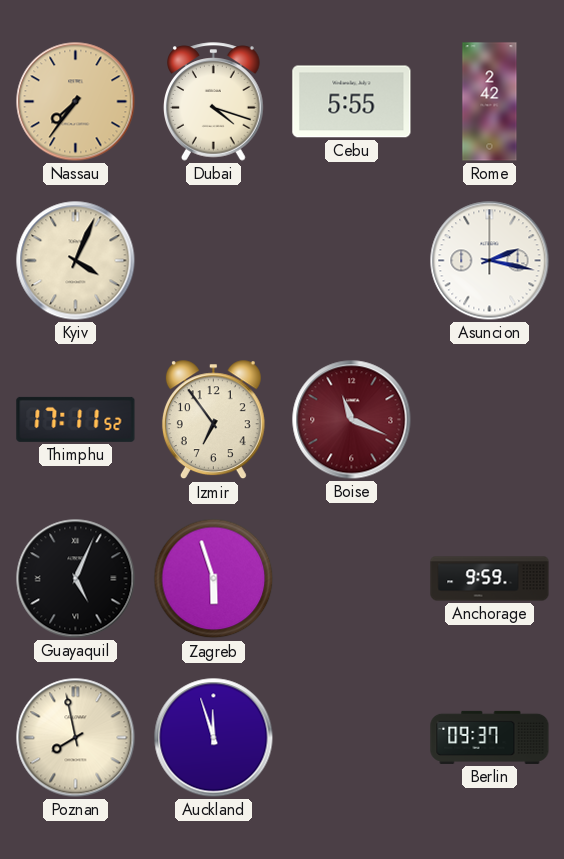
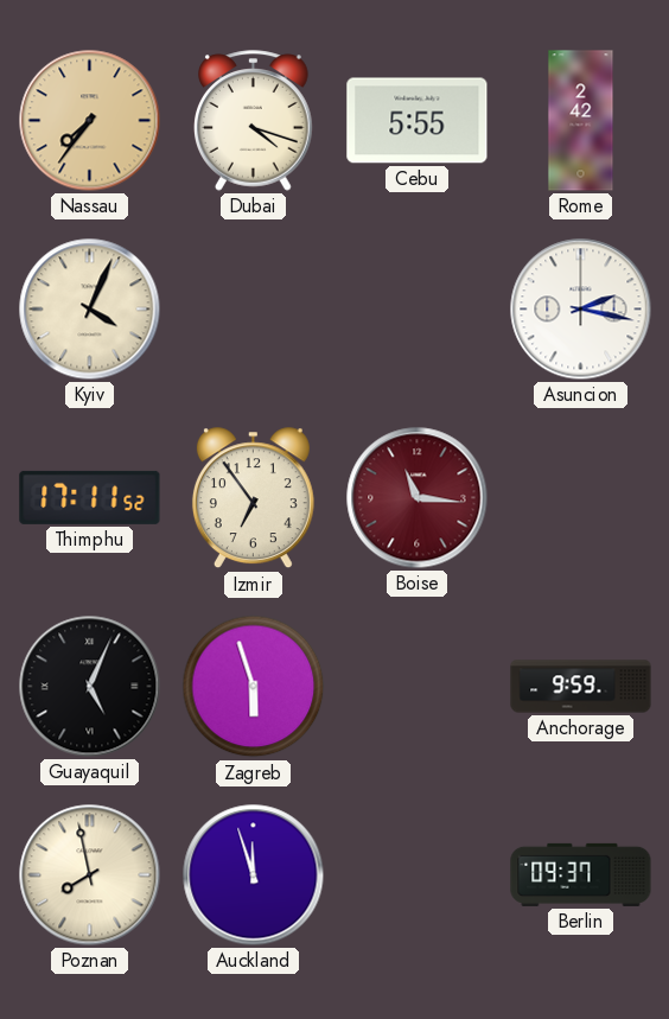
Boise: 11:19 -> 11:16 (418, 498)
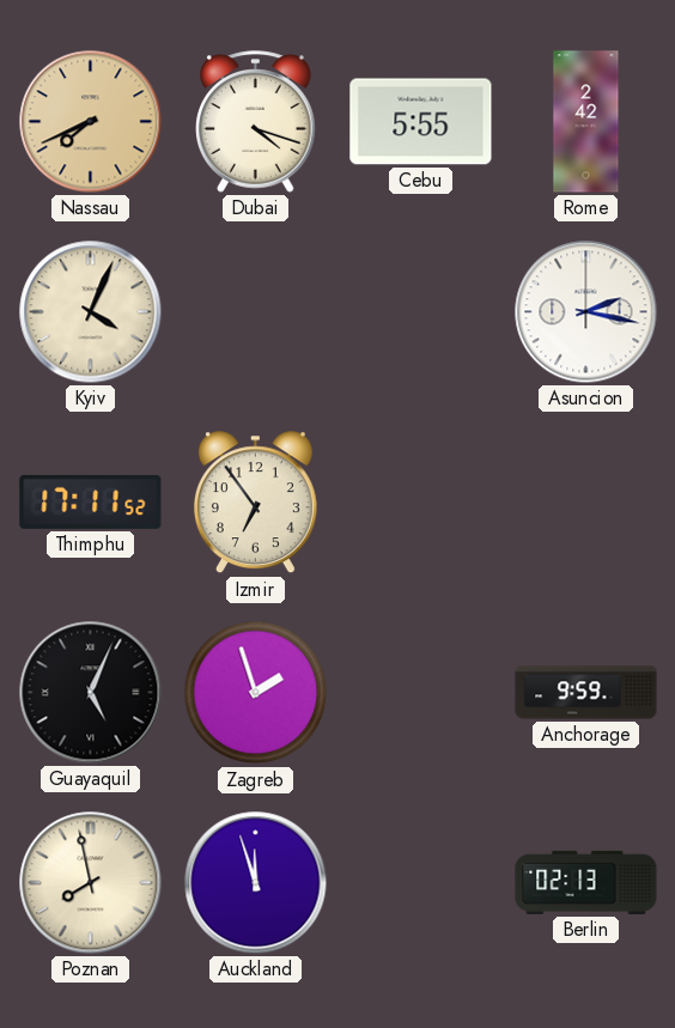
Nassau: 7:36 -> 7:41 (91, 122)
Boise: 11:16 -> none (418, 498)
Zagreb: 5:57 -> 1:57 (256, 693)
Berlin: 09:37 -> 02:13 (586, 882)
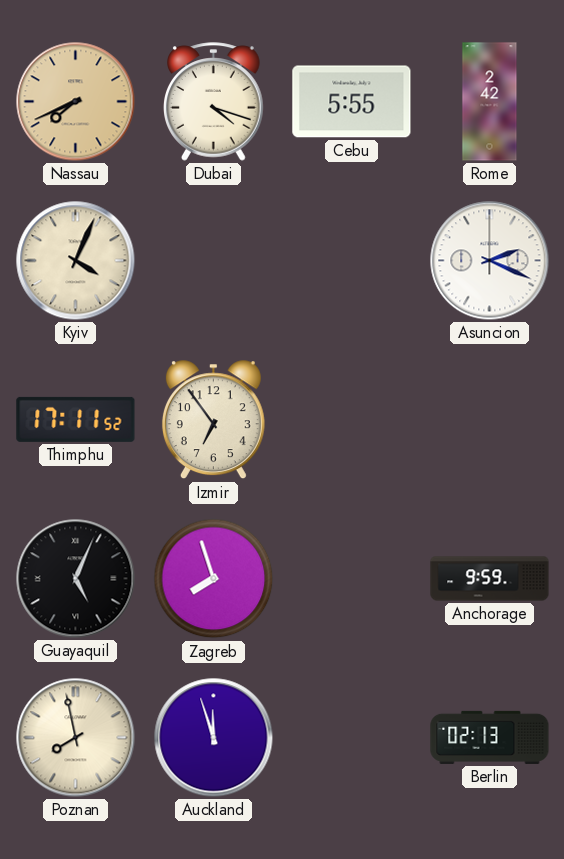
Asuncion: 2:17 -> 2:19 (490, 261)
Zagreb: 1:57 -> 7:57 (214, 579)
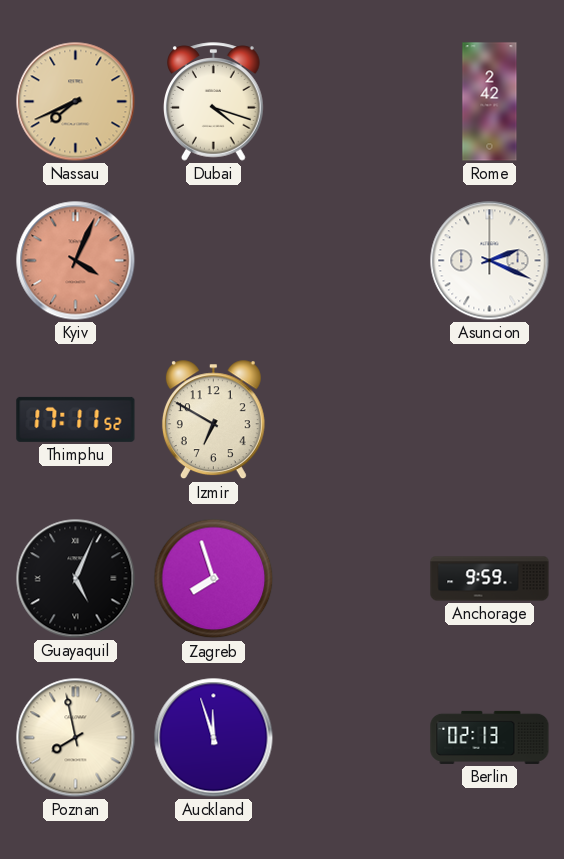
Cebu: 5:55 -> none (352, 102)
Kyiv dial: cream -> salmon (76, 261)
Izmir: 6:54 -> 6:50 (213, 420)
